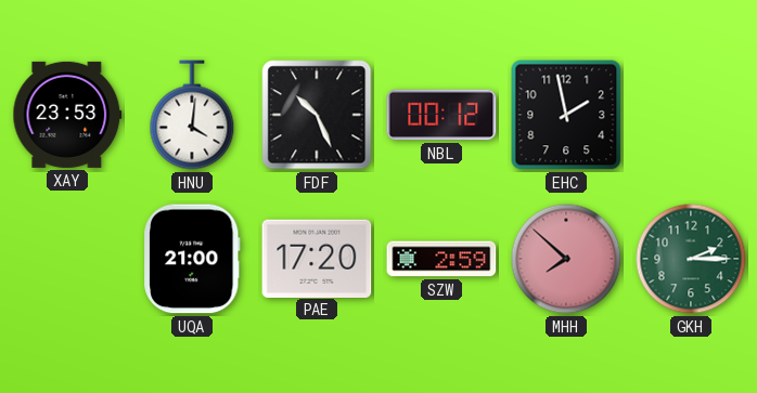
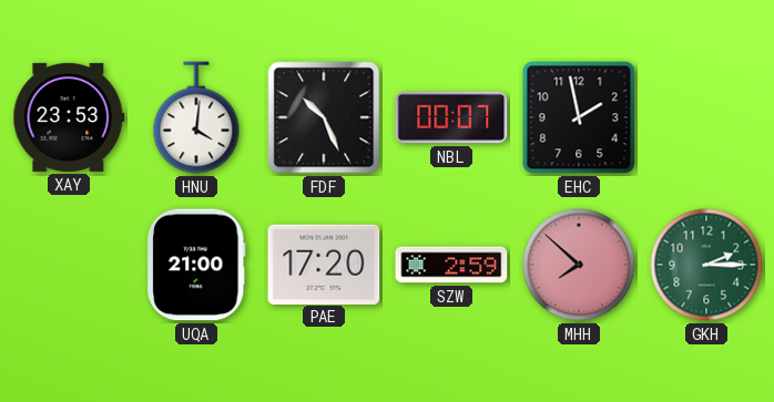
NBL: 00:12 -> 00:07 (451, 117)
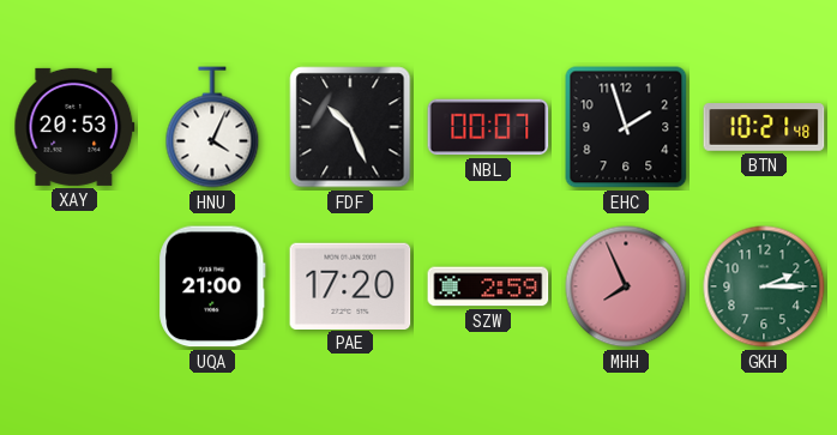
XAY: 23:53 -> 20:53 (74, 127)
HNU: 4:01 -> 4:04 (212, 127)
EHC: 1:58 -> 1:57 (626, 127)
BTN: none -> 10:21 (764, 127)
MHH: 7:52 -> 7:56 (626, 286)
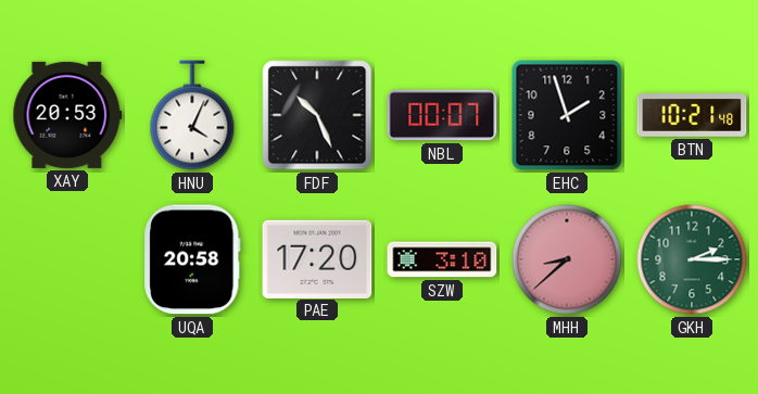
UQA: 21:00 -> 20:58 (192, 259)
SZW: 2:59 -> 3:10 (442, 259)
MHH: 7:56 -> 8:38 (567, 259)
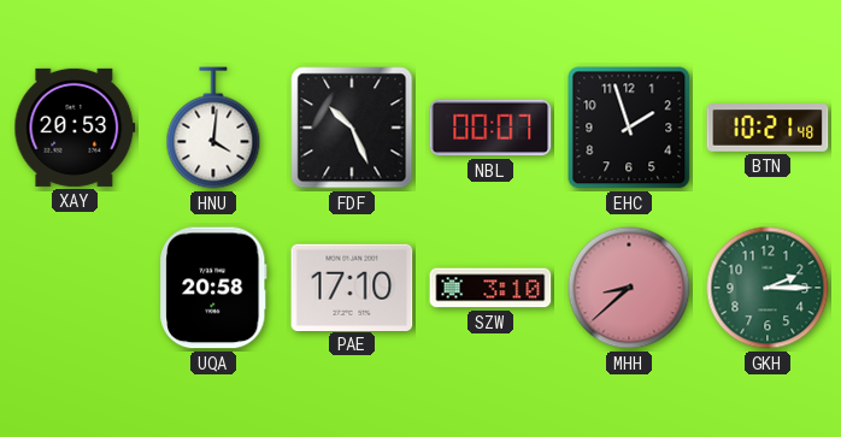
HNU: 4:04 -> 4:01 (213, 128)
PAE: 17:20 -> 17:10 (352, 287)
